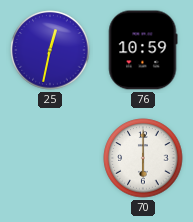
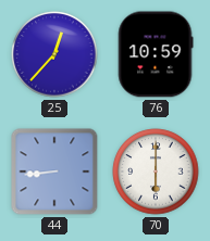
25: 12:32 -> 12:37 (54, 54)
44: none -> 8:44 (54, 172)
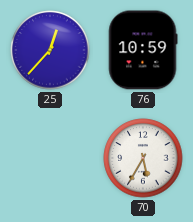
44: 8:44 -> none (54, 172)
70: 6:00 -> 5:35 (143, 158)
